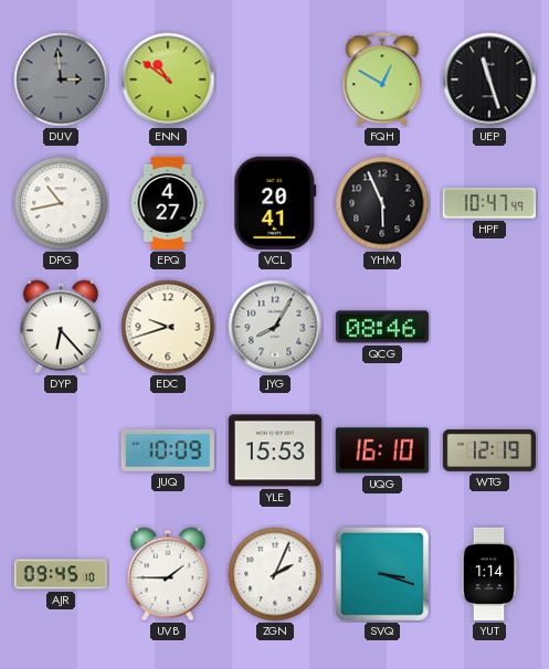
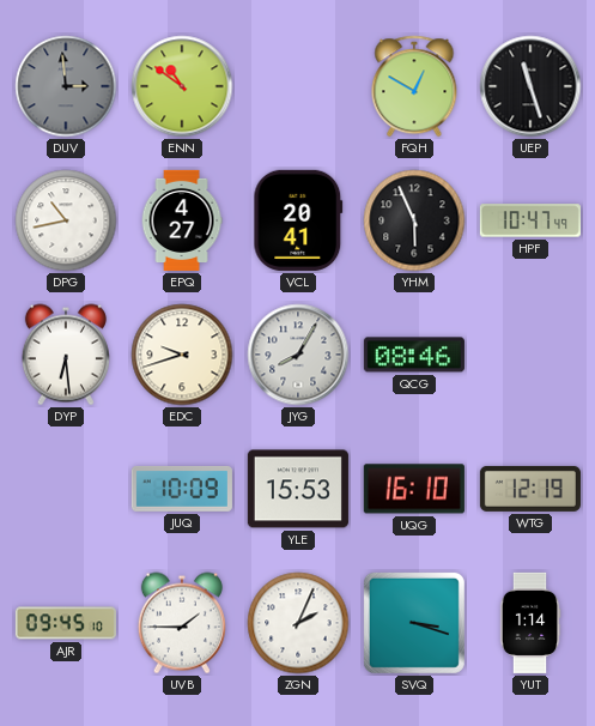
DYP: 6:23 -> 6:29 (66, 355)
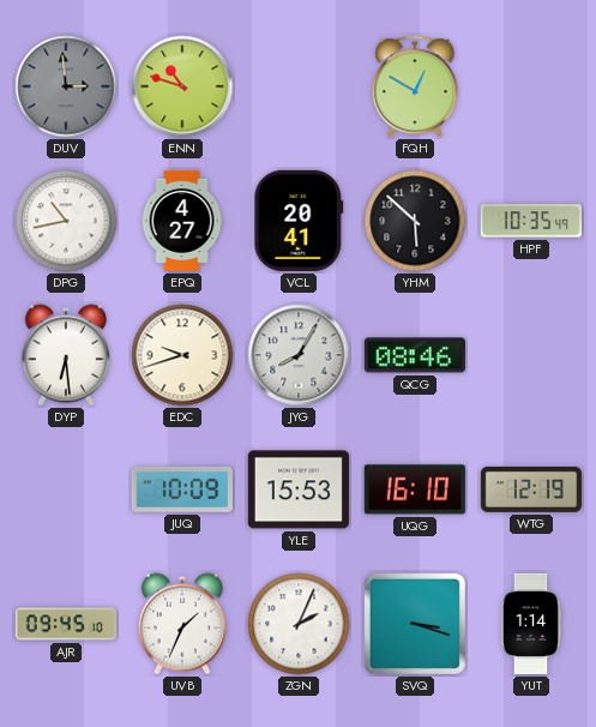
ENN: 10:51 -> 10:48 (182, 86)
UEP: 11:27 -> none (530, 86)
YHM: 5:56 -> 5:52 (415, 221)
HPF: 10:47 -> 10:35 (531, 221)
UVB: 1:45 -> 1:34 (182, 624)
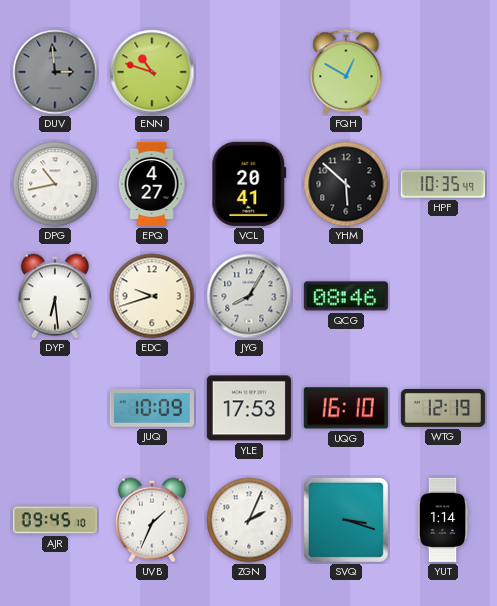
YLE: 15:53 -> 17:53 (249, 408)
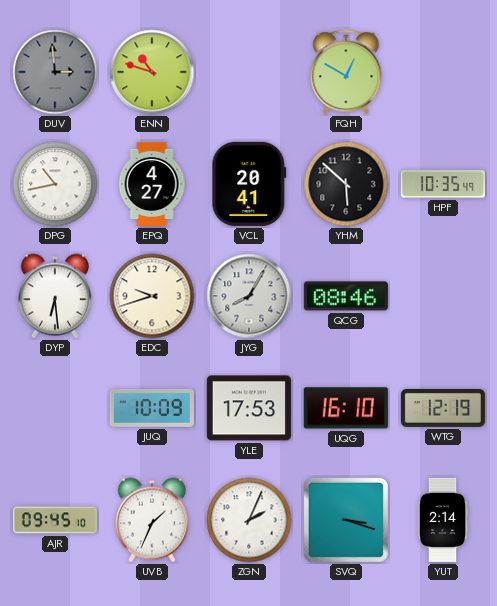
YUT: 1:14 -> 2:14 (443, 520)
